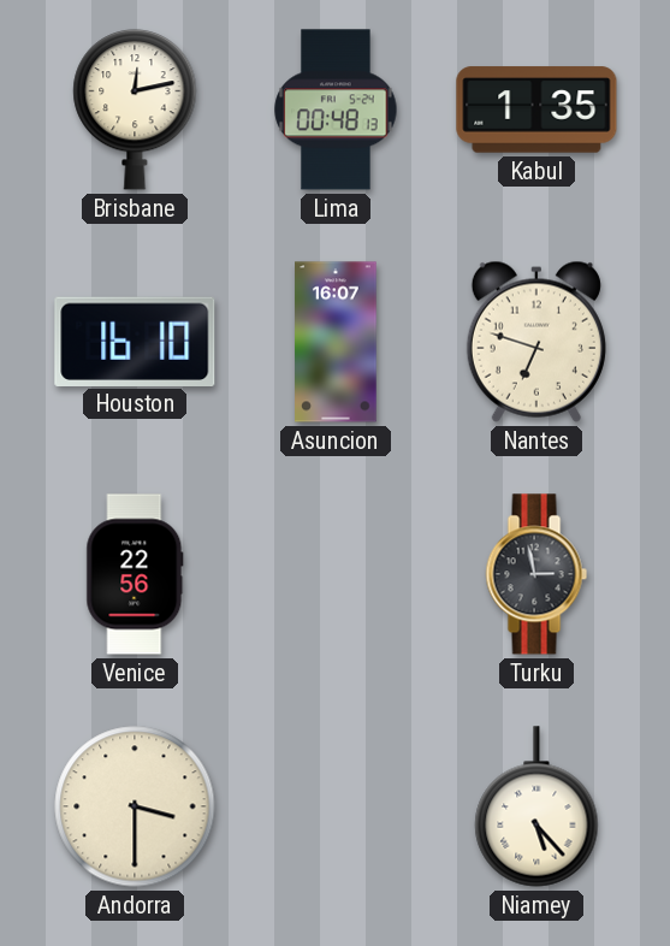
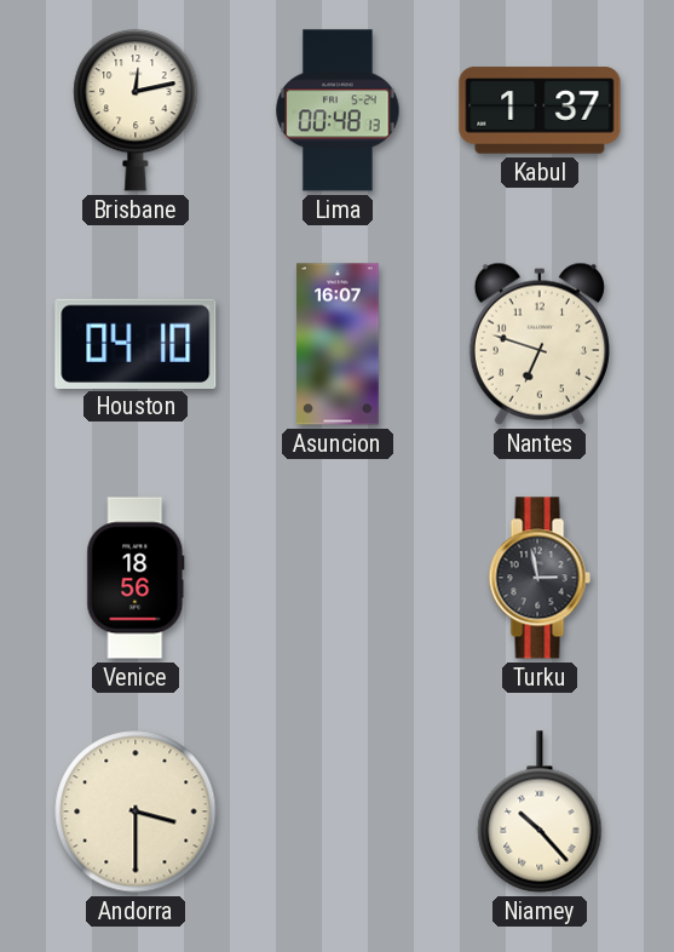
Kabul: 1:35 -> 1:37 (540, 110)
Houston: 16:10 -> 04:10 (136, 343)
Venice: 22:56 -> 18:56 (136, 578)
Niamey: 5:23 -> 10:23 (540, 812)
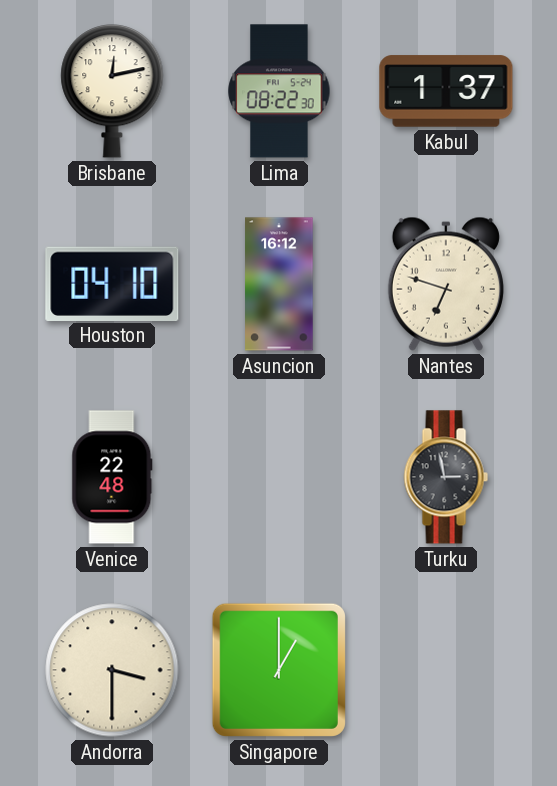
Lima: 00:48 -> 08:22 (279, 91)
Asuncion: 16:07 -> 16:12 (279, 284)
Venice: 18:56 -> 22:48 (112, 477)
Singapore: none -> 1:00 (279, 670)
Niamey: 10:23 -> none (540, 812)
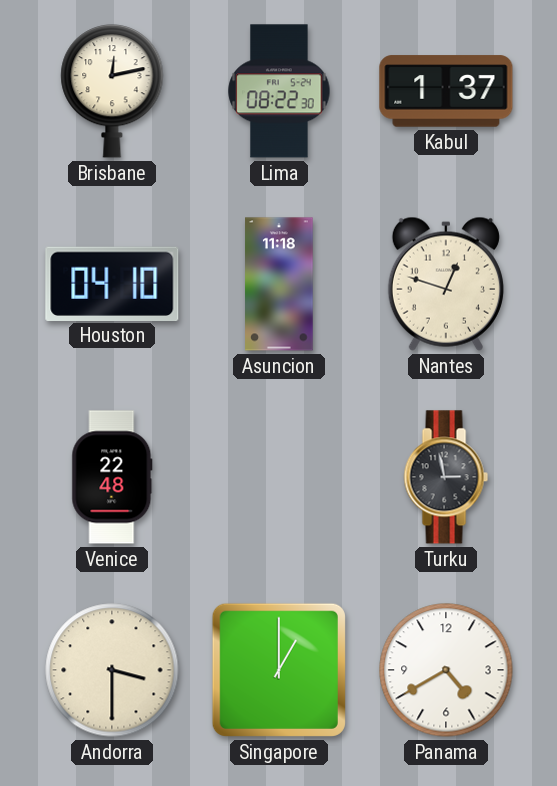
Asuncion: 16:12 -> 11:18 (279, 284)
Nantes: 6:48 -> 12:48 (446, 284)
Panama: none -> 4:40 (446, 670)
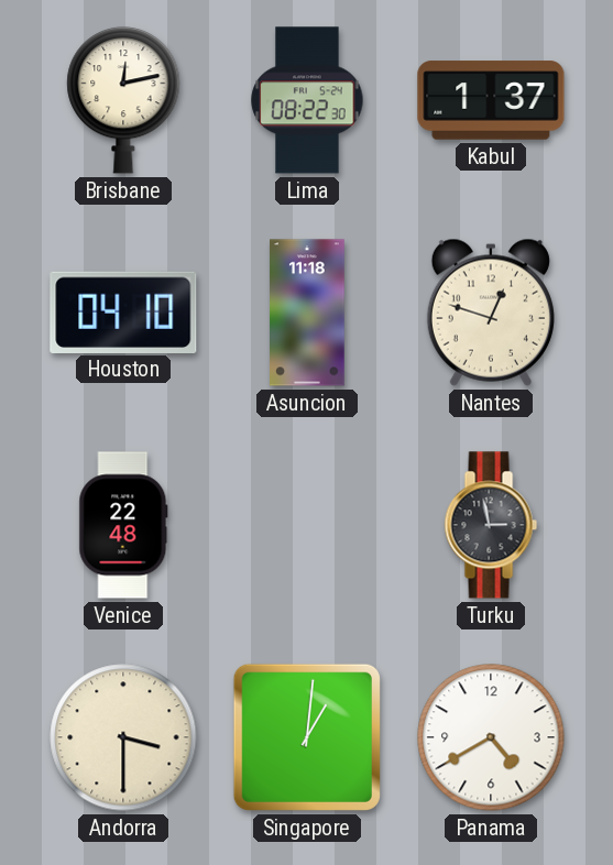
Singapore: 1:00 -> 1:01 (307, 737)
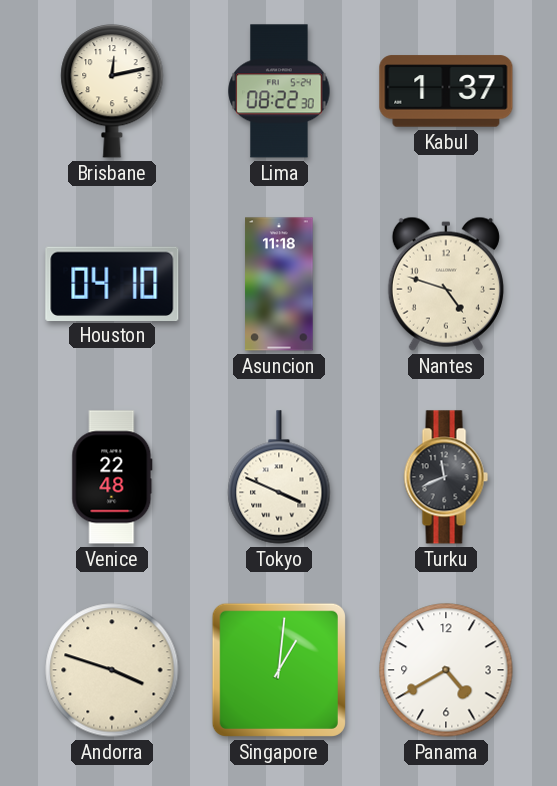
Nantes: 12:48 -> 4:48 (446, 284)
Tokyo: none -> 3:49 (279, 477)
Turku: 2:58 -> 11:41 (446, 477)
Andorra: 3:30 -> 3:48 (112, 670)
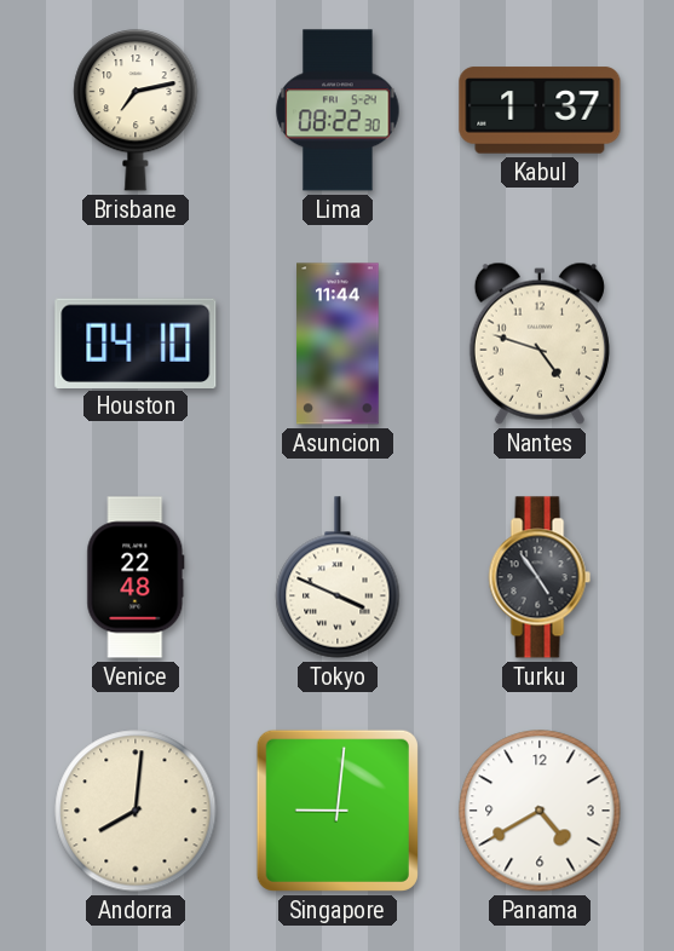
Brisbane: 12:13 -> 7:13 (136, 110)
Asuncion: 11:18 -> 11:44 (338, 344)
Turku: 11:41 -> 4:54 (540, 577)
Andorra: 3:48 -> 8:01 (136, 811)
Singapore: 1:01 -> 9:01 (338, 811)
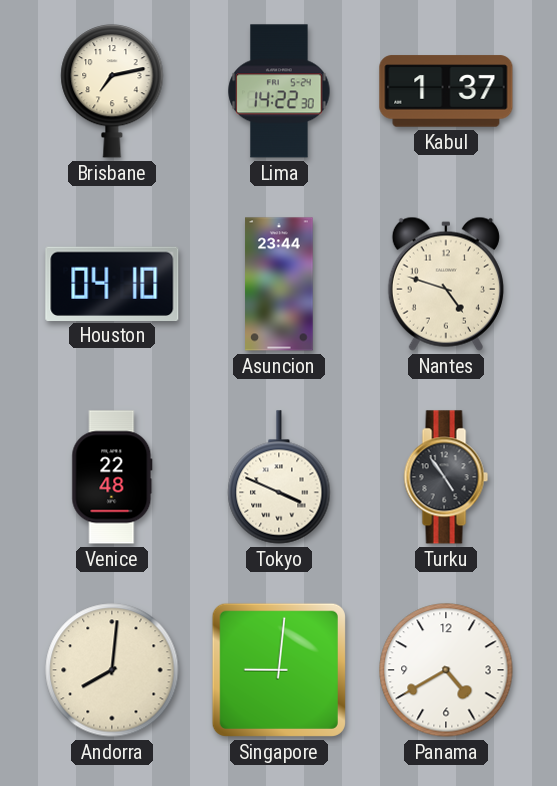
Lima: 08:22 -> 14:22 (279, 91)
Asuncion: 11:44 -> 23:44 (279, 284)
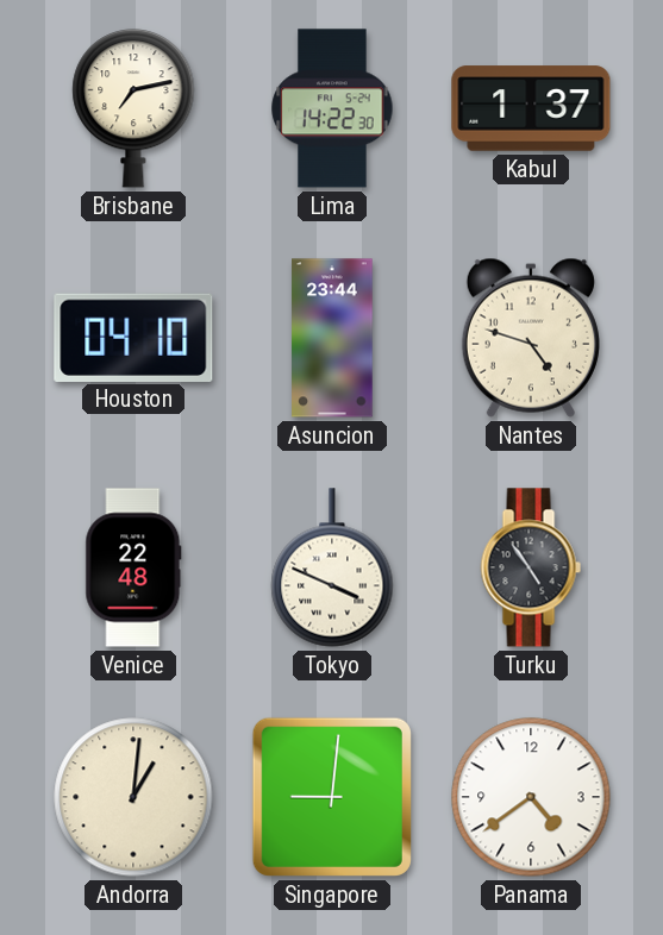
Andorra: 8:01 -> 1:01 (133, 797)
Panama: 4:40 -> 4:39 (531, 797)
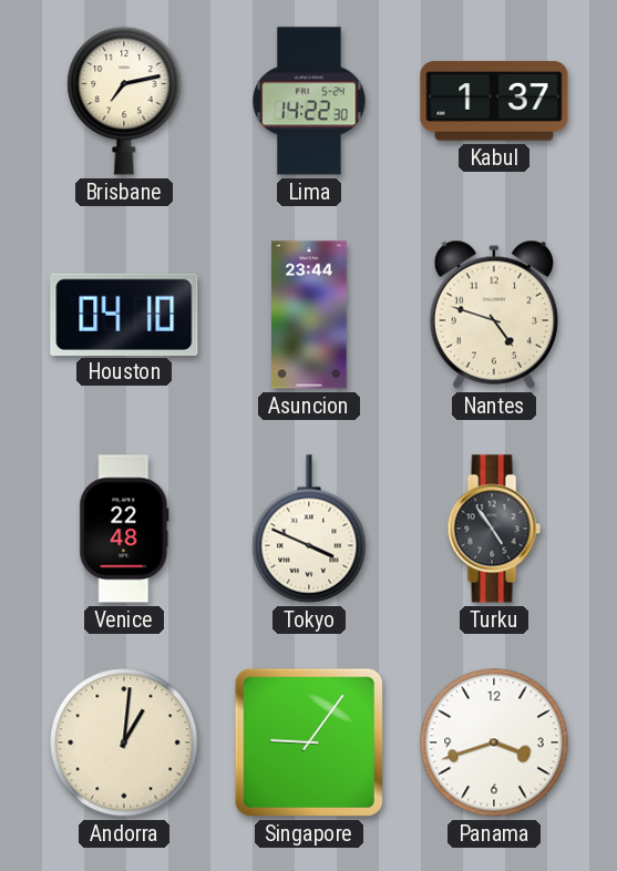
Singapore: 9:01 -> 9:06 (309, 742)
Panama: 4:39 -> 3:42 (494, 742)
